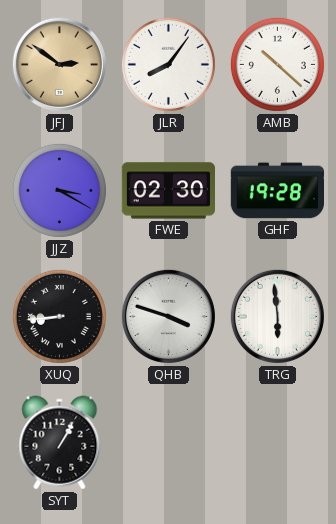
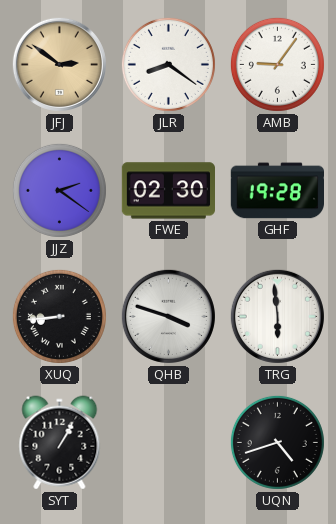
JLR: 8:06 -> 8:21 (168, 64)
AMB: 10:22 -> 9:06 (277, 64)
JJZ: 3:20 -> 2:21 (59, 190)
UQN: none -> 4:42 (277, 442)
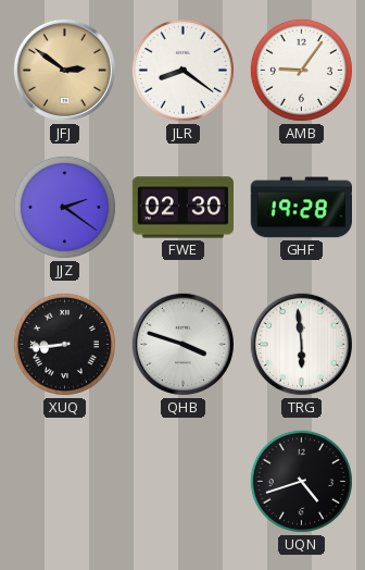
SYT: 1:05 -> none (60, 443)
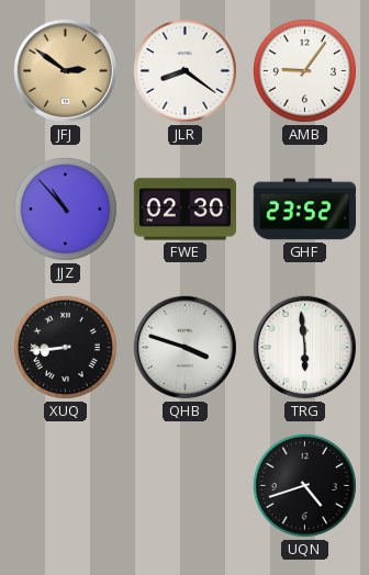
JJZ: 2:21 -> 10:53 (65, 208)
GHF: 19:28 -> 23:52 (304, 210)
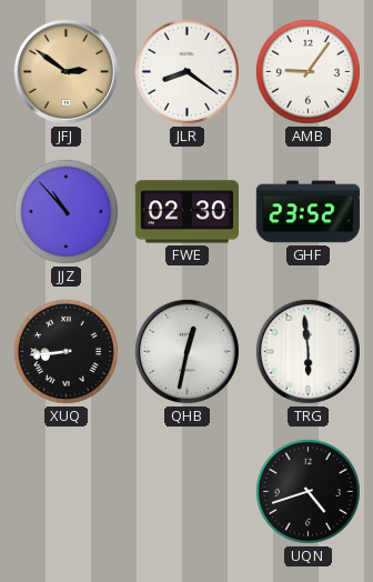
QHB: 3:48 -> 12:32 (186, 351)
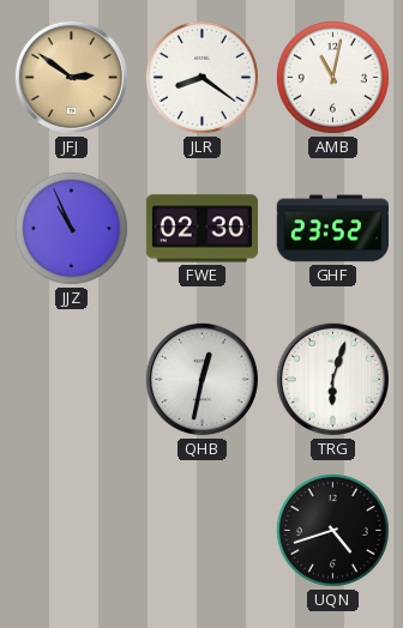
AMB: 9:06 -> 11:02 (332, 77)
JJZ: 10:53 -> 10:56 (71, 228)
XUQ: 8:44 -> none (65, 351)
TRG: 5:59 -> 6:03 (332, 379)
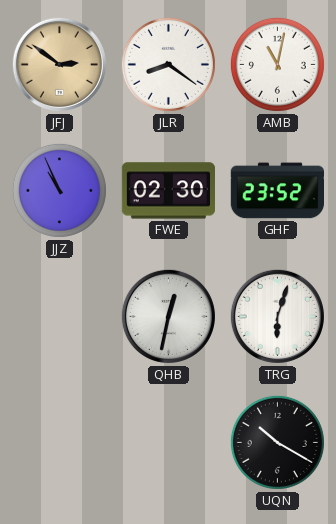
UQN: 4:42 -> 10:20 (277, 442)
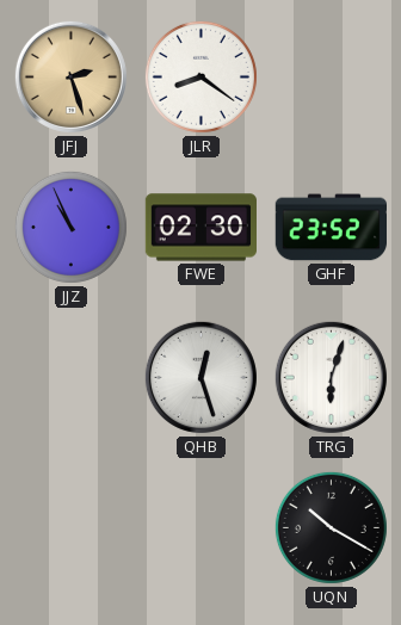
JFJ: 2:51 -> 2:27 (70, 76)
AMB: 11:02 -> none (277, 64)
QHB: 12:32 -> 12:27 (200, 377)
